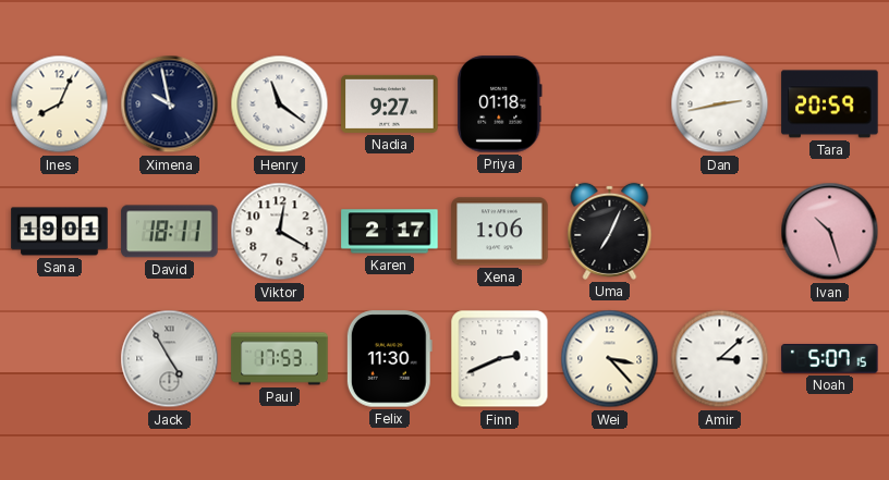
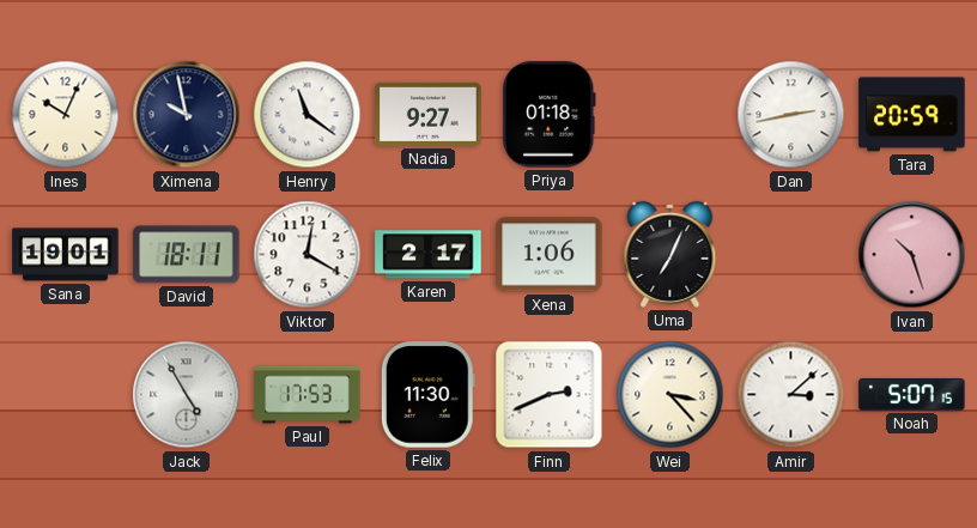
Ines: 8:04 -> 10:04 (66, 115)
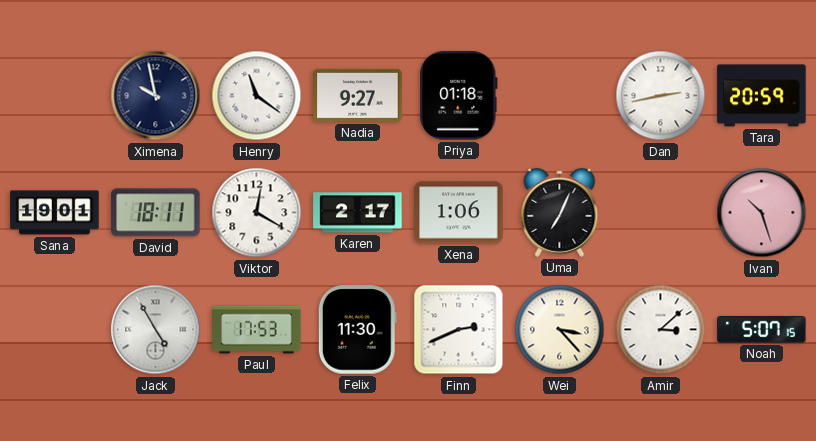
Ines: 10:04 -> none (66, 115)
